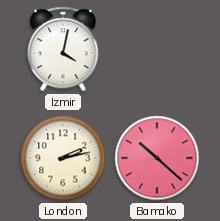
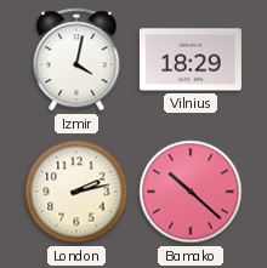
Vilnius: none -> 18:29 (191, 59)
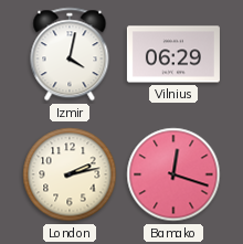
Vilnius: 18:29 -> 06:29 (173, 54)
Bamako: 10:22 -> 12:18 (173, 174)
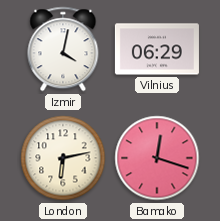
London: 2:13 -> 6:13 (63, 158)
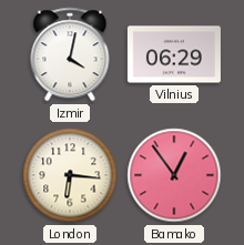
London: 6:13 -> 6:16 (70, 175)
Bamako: 12:18 -> 12:54 (174, 175)
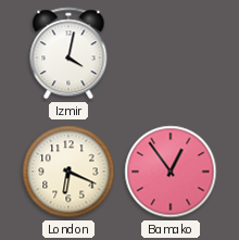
Vilnius: 06:29 -> none (174, 54)
London: 6:16 -> 6:19 (68, 172)
